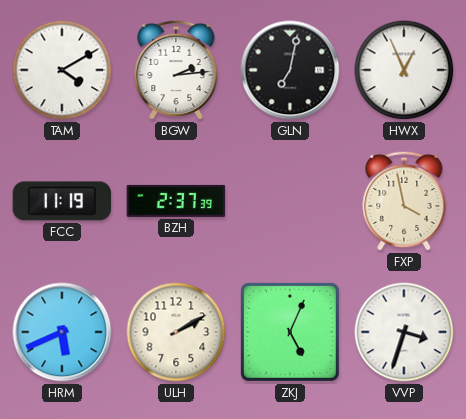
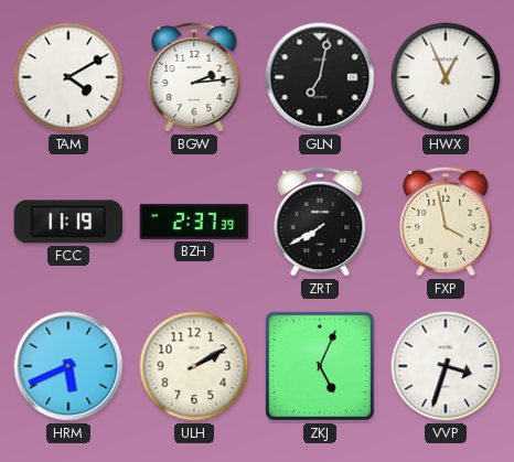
ZRT: none -> 7:40 (320, 222)
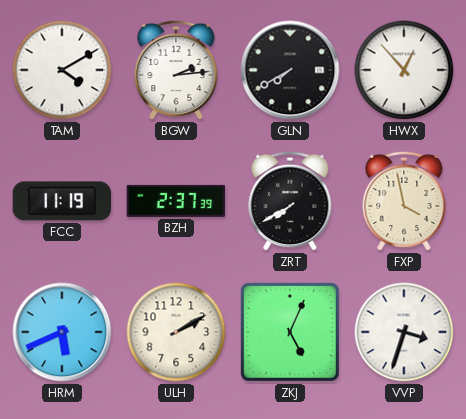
GLN: 7:02 -> 7:40 (290, 70)
HWX: 12:56 -> 12:53 (404, 70)
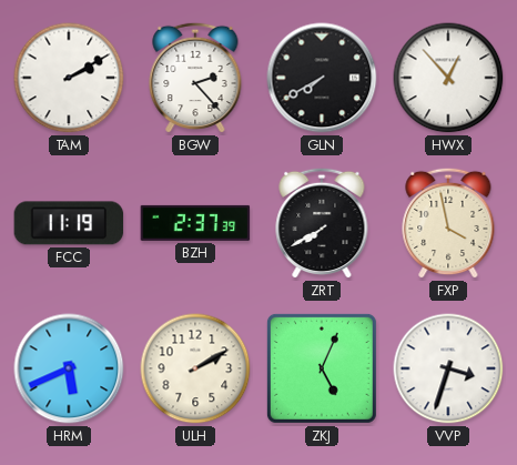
TAM: 4:10 -> 2:10 (69, 78)
BGW: 2:14 -> 2:23 (195, 78)
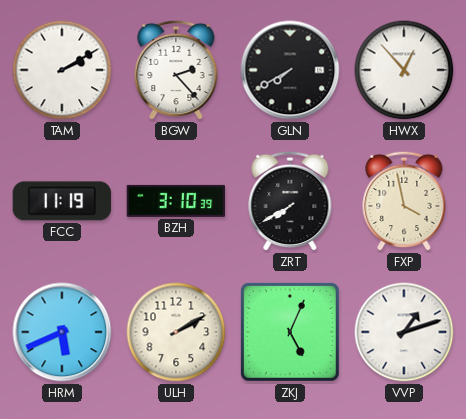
BZH: 2:37 -> 3:10 (176, 201)
VVP: 3:33 -> 1:12 (404, 332)
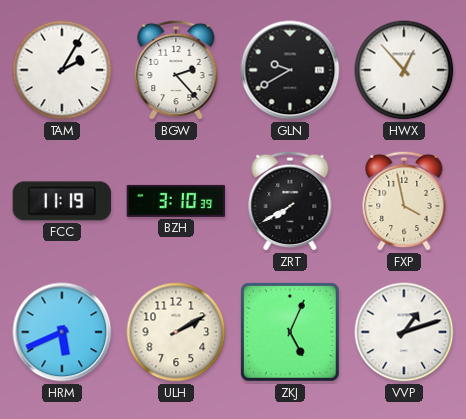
TAM: 2:10 -> 2:05 (62, 70)
GLN: 7:40 -> 9:40 (290, 70)
